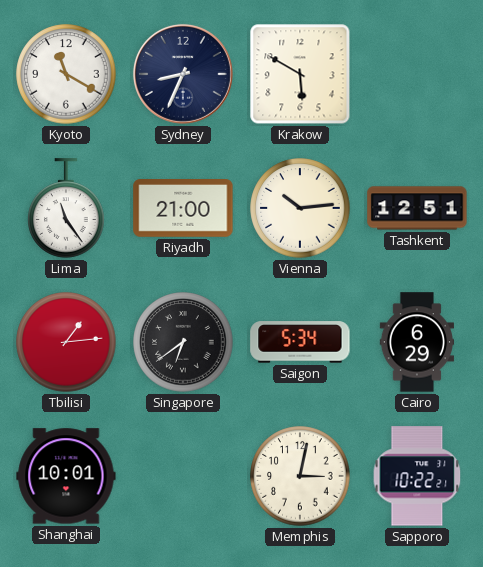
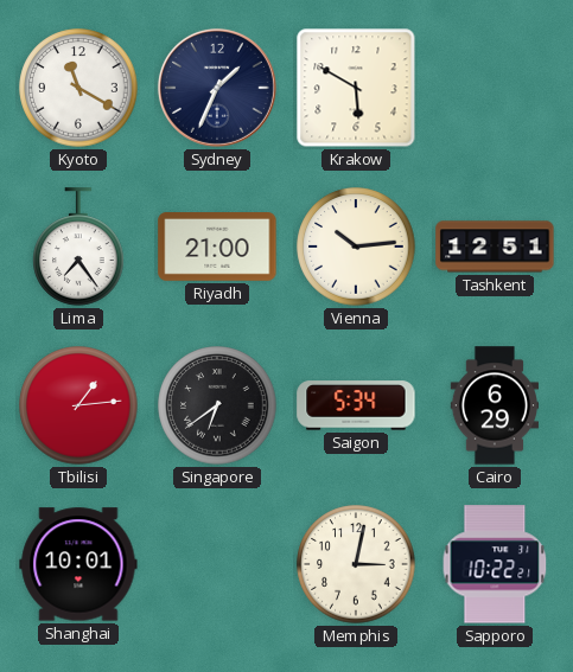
Sydney: 8:34 -> 1:34 (217, 88)
Lima: 11:24 -> 7:24 (78, 247)
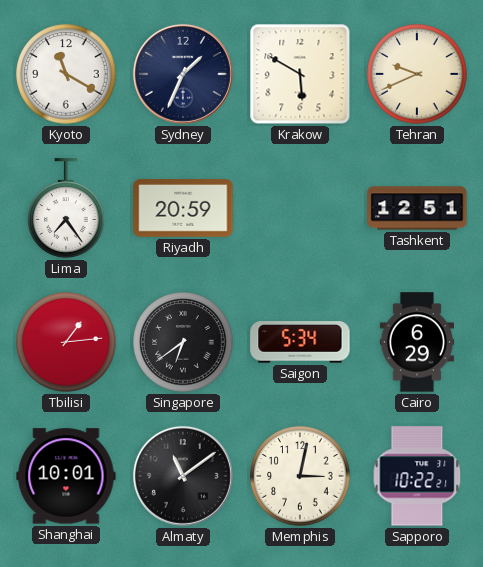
Tehran: none -> 9:41 (417, 74)
Riyadh: 21:00 -> 20:59 (183, 209)
Vienna: 10:14 -> none (356, 247)
Almaty: none -> 11:09 (183, 476)
